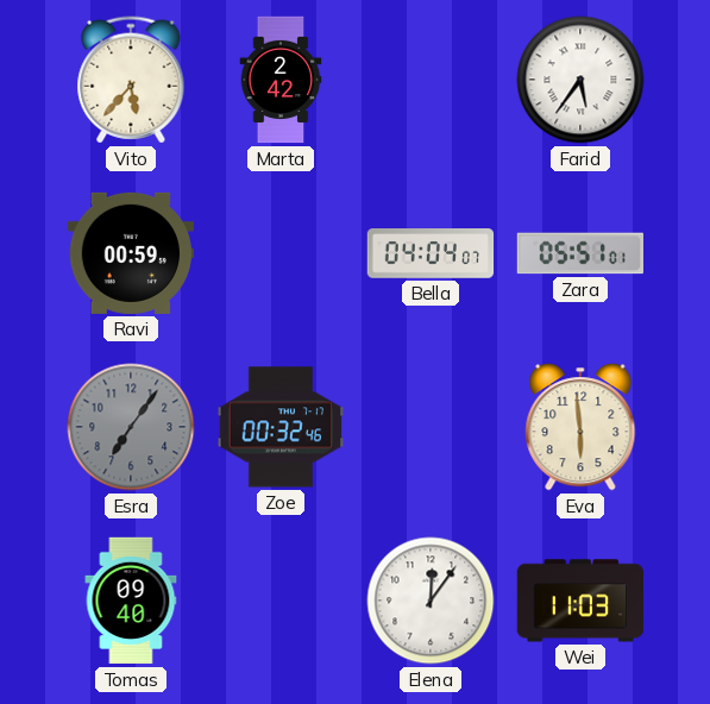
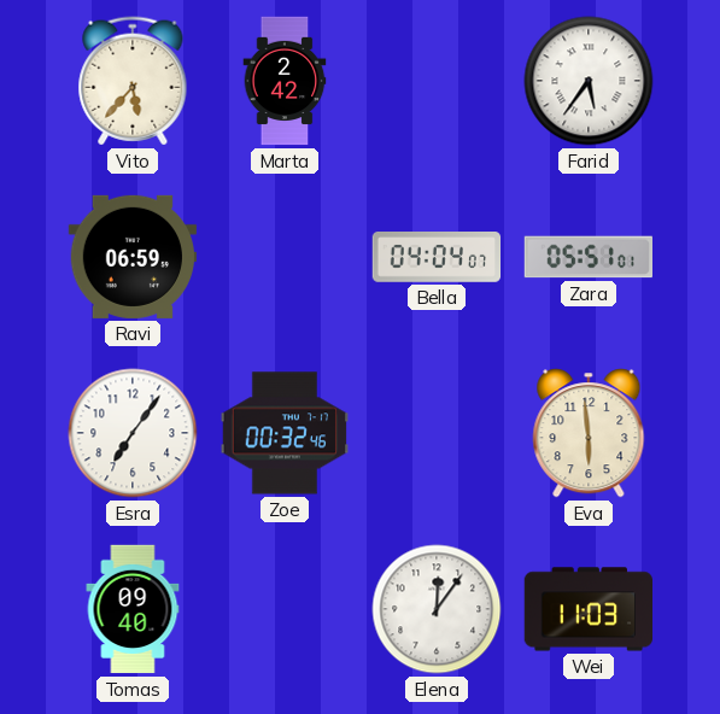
Ravi: 00:59 -> 06:59 (131, 257)
Esra dial: grey -> white (133, 433)
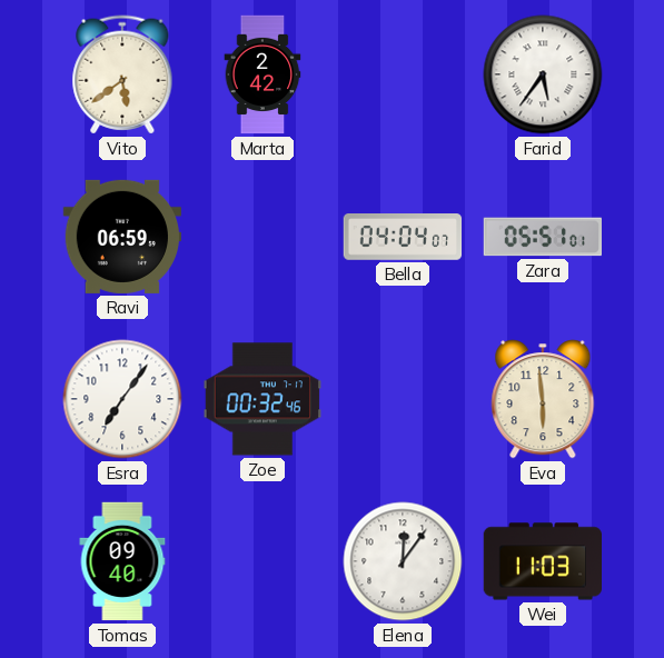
Vito: 5:37 -> 5:39 (122, 74)
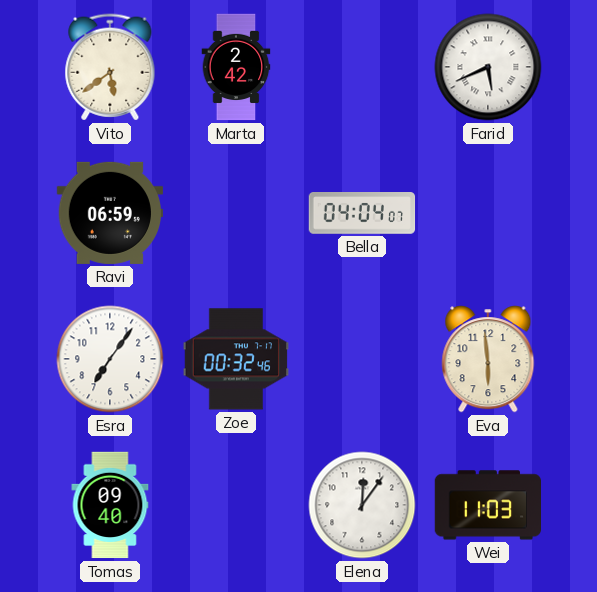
Farid: 5:36 -> 5:41 (488, 67)
Zara: 05:51 -> none (542, 237)
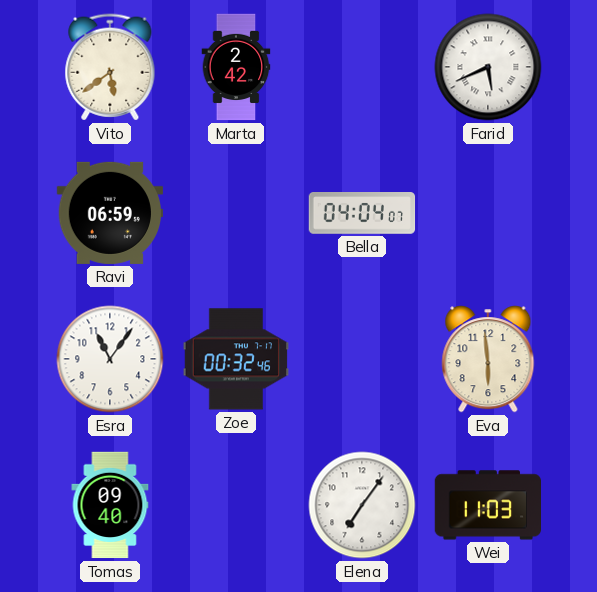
Esra: 7:06 -> 11:06 (110, 359)
Elena: 12:06 -> 7:06 (362, 505)
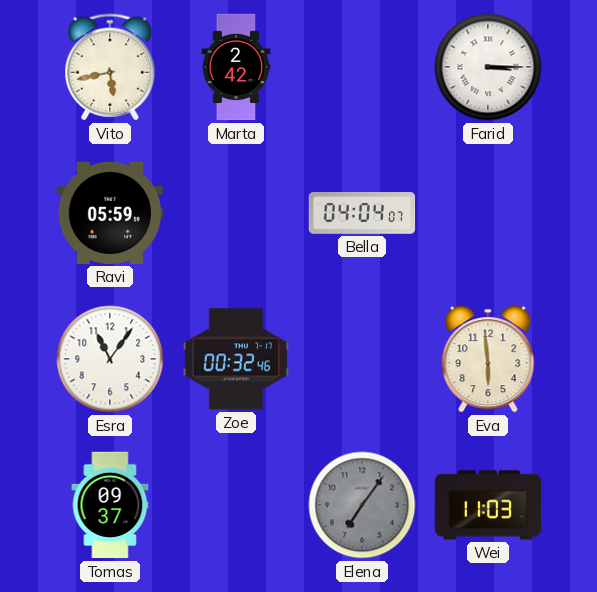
Vito: 5:39 -> 5:43 (110, 67)
Farid: 5:41 -> 3:15 (488, 67)
Ravi: 06:59 -> 05:59 (109, 213)
Tomas: 09:40 -> 09:37 (110, 505)
Elena dial: white -> grey (362, 505)
